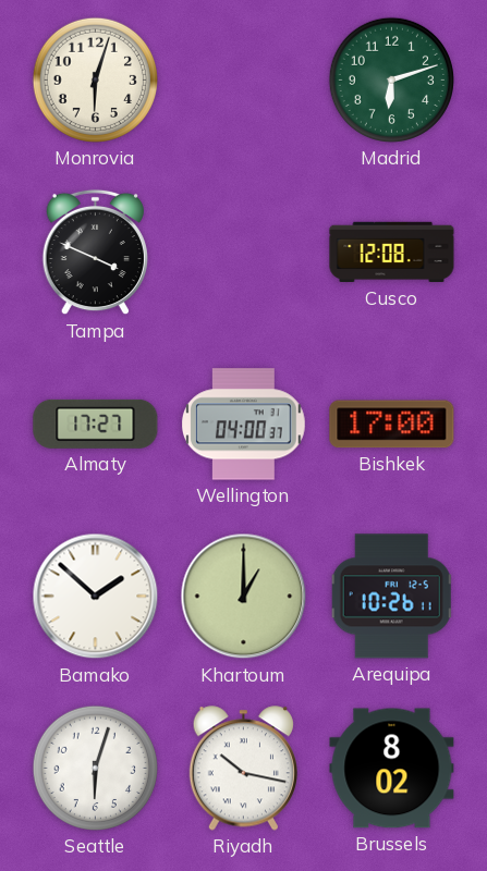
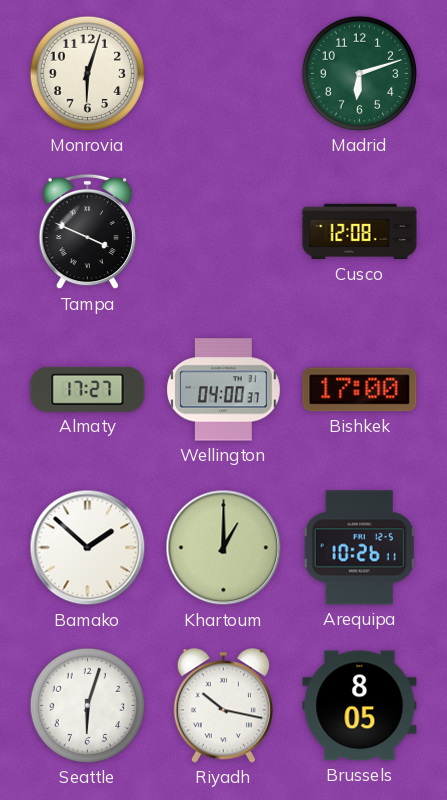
Brussels: 8:02 -> 8:05 (360, 706)
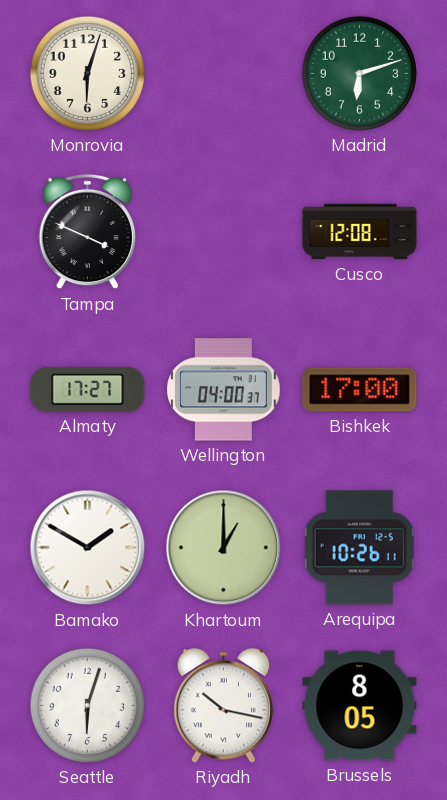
Bamako: 1:52 -> 1:50 (88, 548)
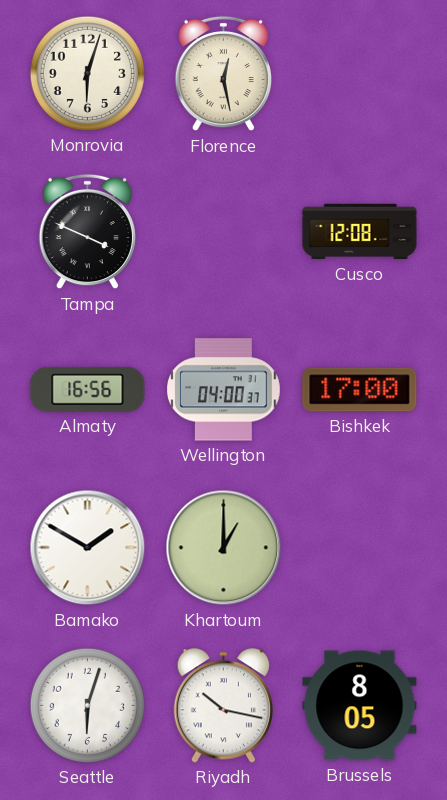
Florence: none -> 12:28 (223, 74)
Madrid: 6:12 -> none (359, 73)
Almaty: 17:27 -> 16:56 (88, 389)
Arequipa: 10:26 -> none (359, 548)
